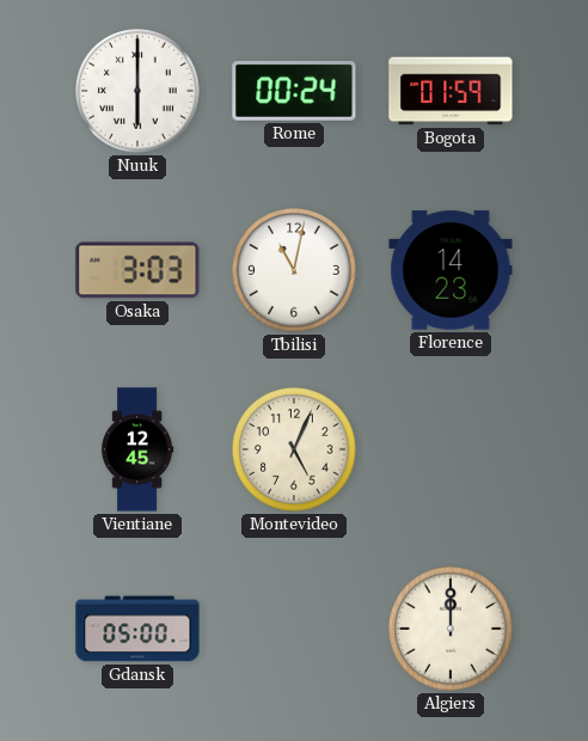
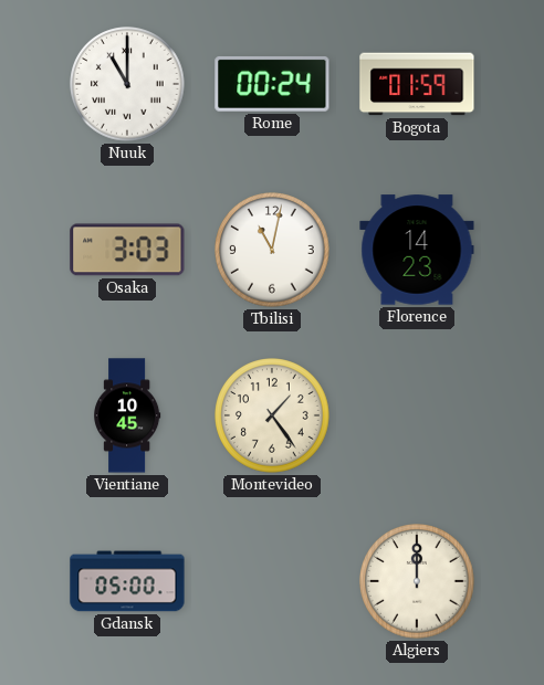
Nuuk: 6:00 -> 11:00 (127, 84)
Vientiane: 12:45 -> 10:45 (127, 415)
Montevideo: 5:04 -> 1:24 (272, 415)
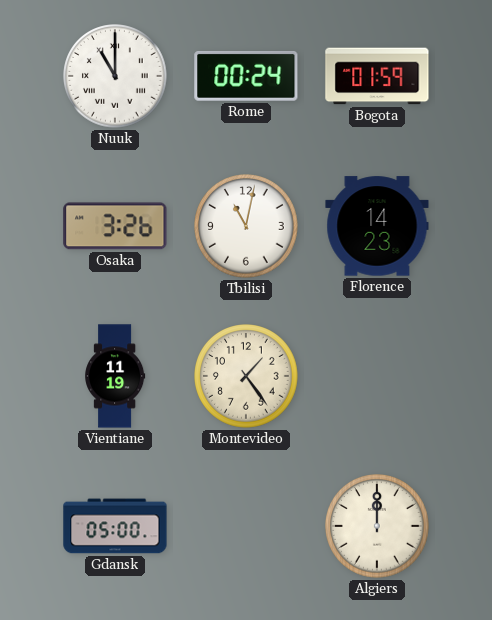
Osaka: 3:03 -> 3:26 (115, 226)
Vientiane: 10:45 -> 11:19 (115, 376)
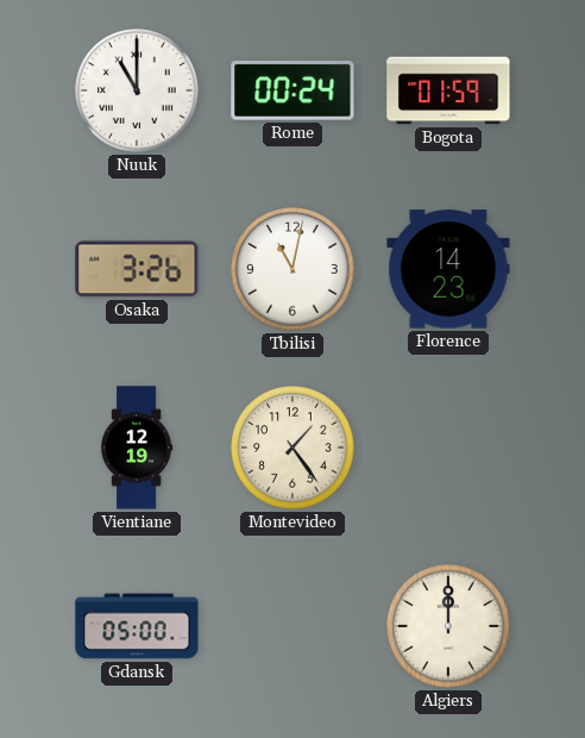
Vientiane: 11:19 -> 12:19 (137, 448)
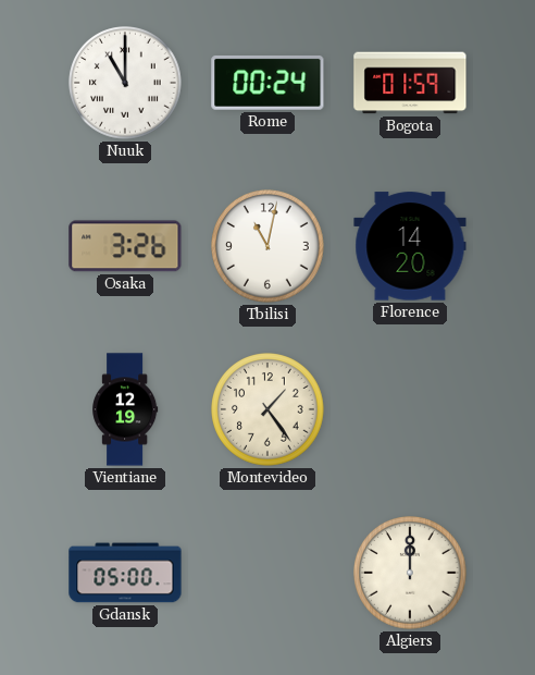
Florence: 14:23 -> 14:20 (410, 246)
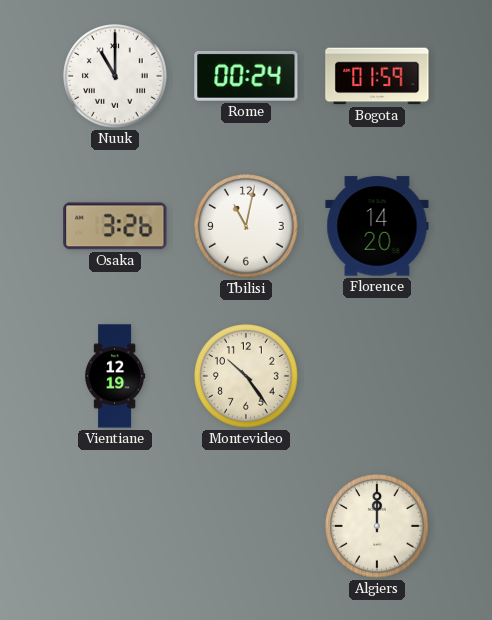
Montevideo: 1:24 -> 10:24 (246, 376)
Gdansk: 05:00 -> none (125, 573)
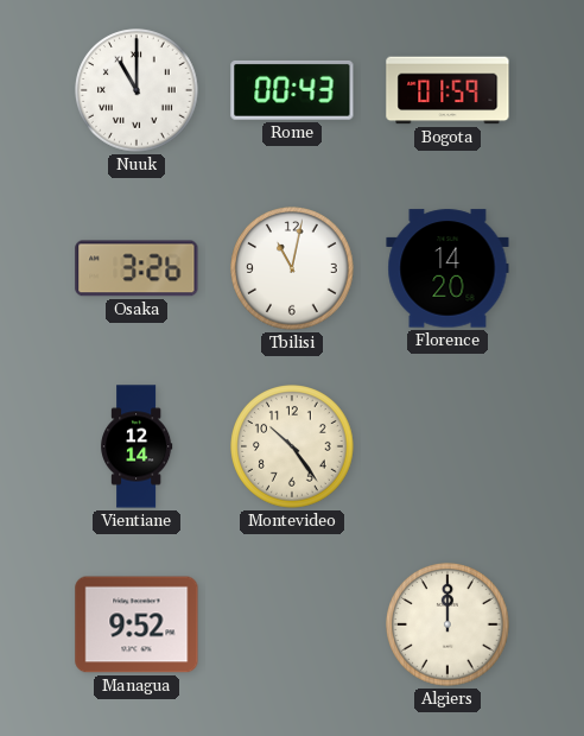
Rome: 00:24 -> 00:43 (292, 90)
Vientiane: 12:19 -> 12:14 (137, 446)
Managua: none -> 9:52 (137, 624)
